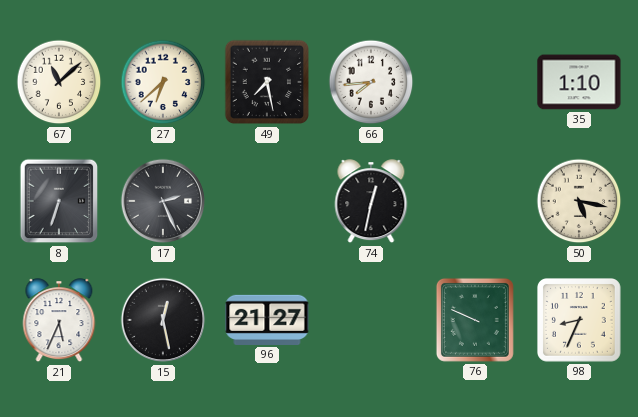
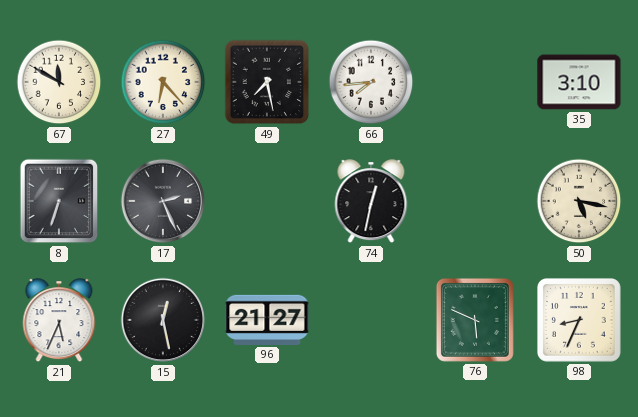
67: 11:08 -> 11:50 (59, 82)
27: 6:38 -> 6:23 (163, 82)
35: 1:10 -> 3:10 (579, 82)
76: 9:49 -> 5:49 (475, 320)
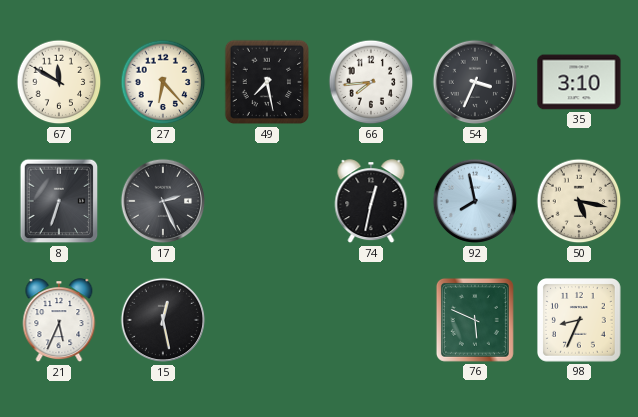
54: none -> 3:34 (475, 82)
92: none -> 7:58 (475, 201)
96: 21:27 -> none (267, 320)
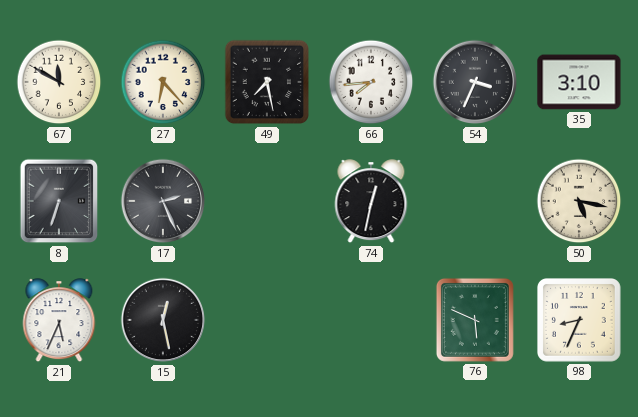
92: 7:58 -> none (475, 201)
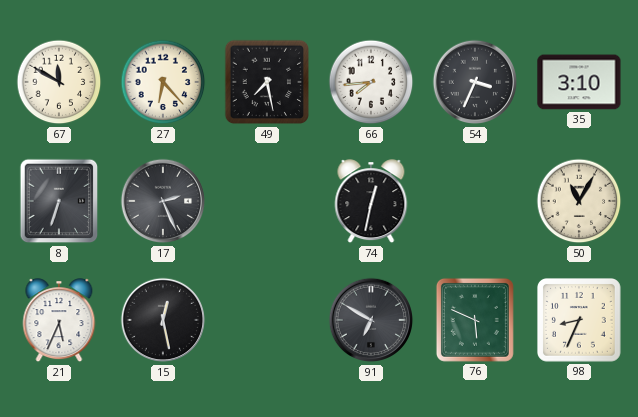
50: 5:17 -> 11:05 (579, 201)
91: none -> 6:50 (371, 320)
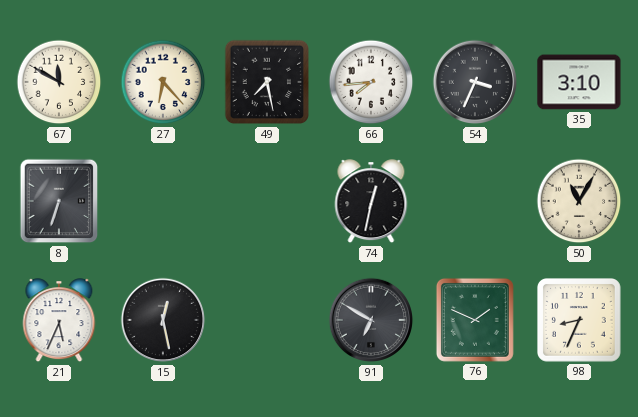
17: 2:26 -> none (163, 201)
76: 5:49 -> 1:49 (475, 320)
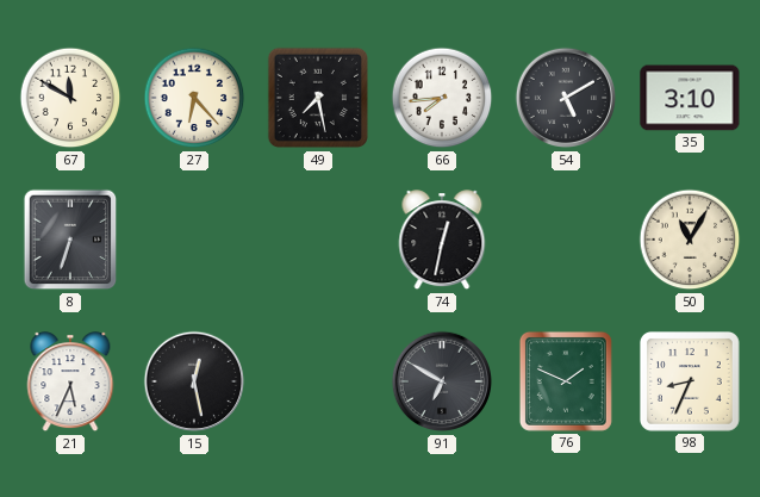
54: 3:34 -> 5:10 (566, 98)
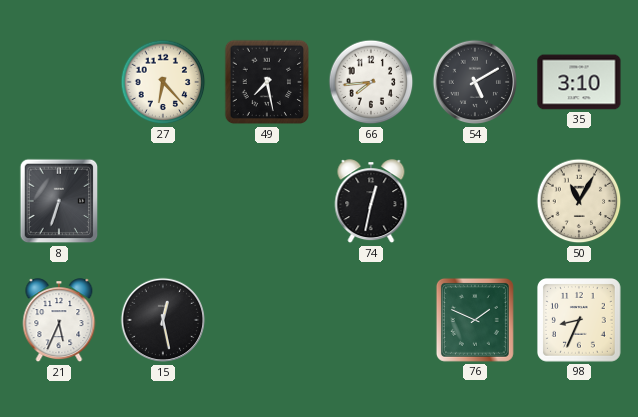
67: 11:50 -> none (70, 98)
91: 6:50 -> none (442, 381)
